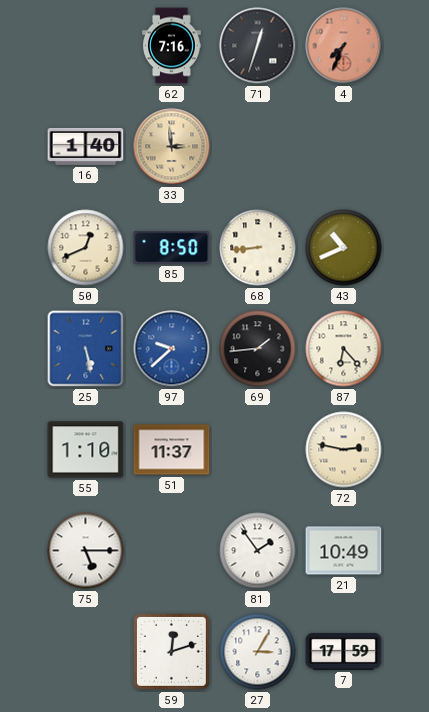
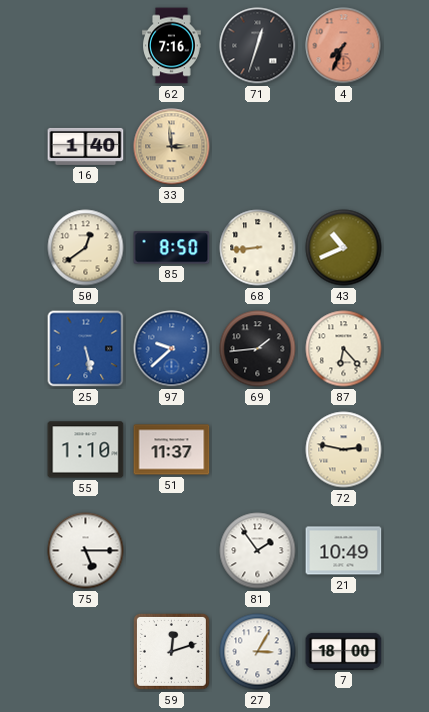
50: 12:41 -> 12:39 (86, 248)
7: 17:59 -> 18:00 (344, 651)
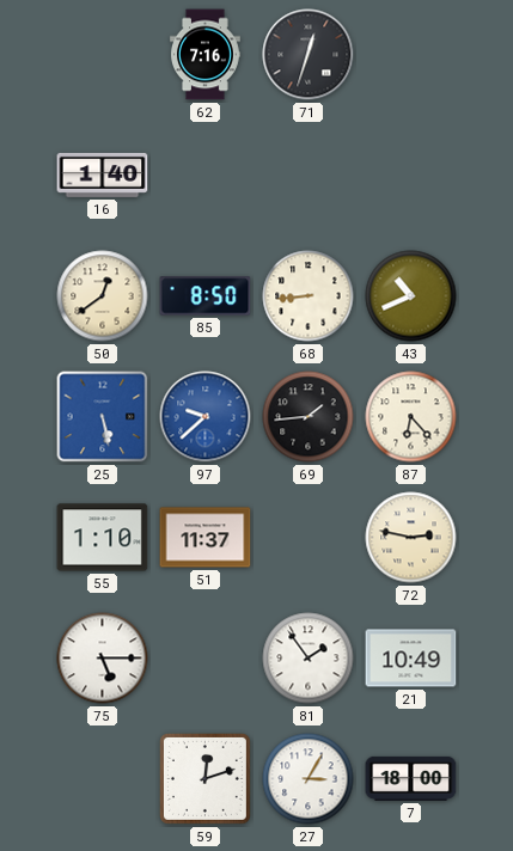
4: 7:34 -> none (344, 46)
33: 2:59 -> none (172, 147)
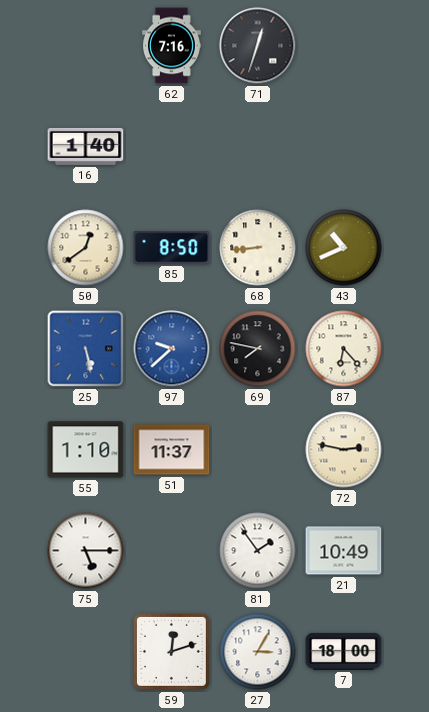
69: 1:44 -> 7:47 (258, 349)
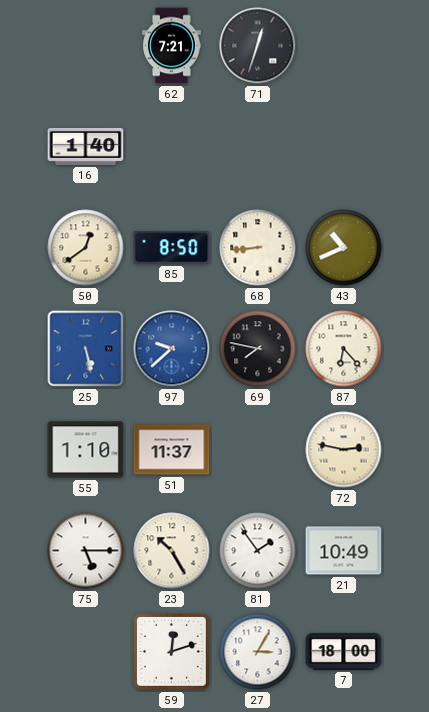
62: 7:16 -> 7:21 (172, 46)
23: none -> 10:25 (172, 551)
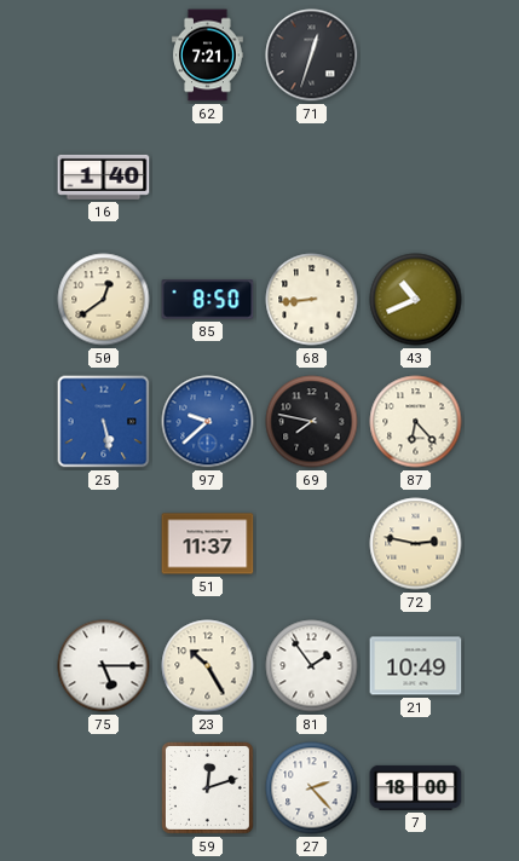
55: 1:10 -> none (86, 450)
27: 3:05 -> 2:23 (312, 788)
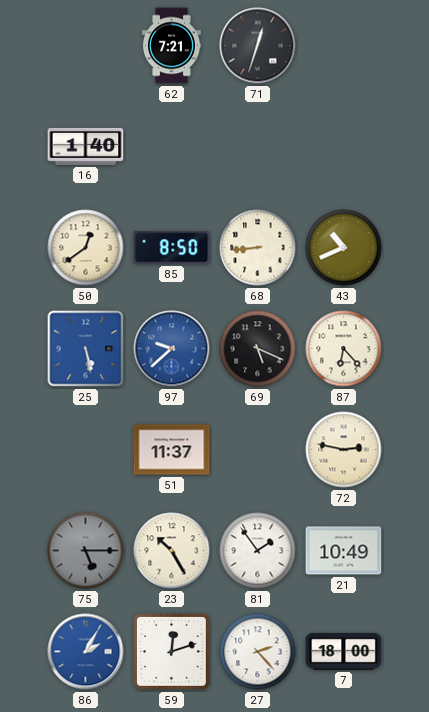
69: 7:47 -> 5:19 (258, 349)
75 dial: white -> grey (86, 551)
86: none -> 2:05 (86, 652)
